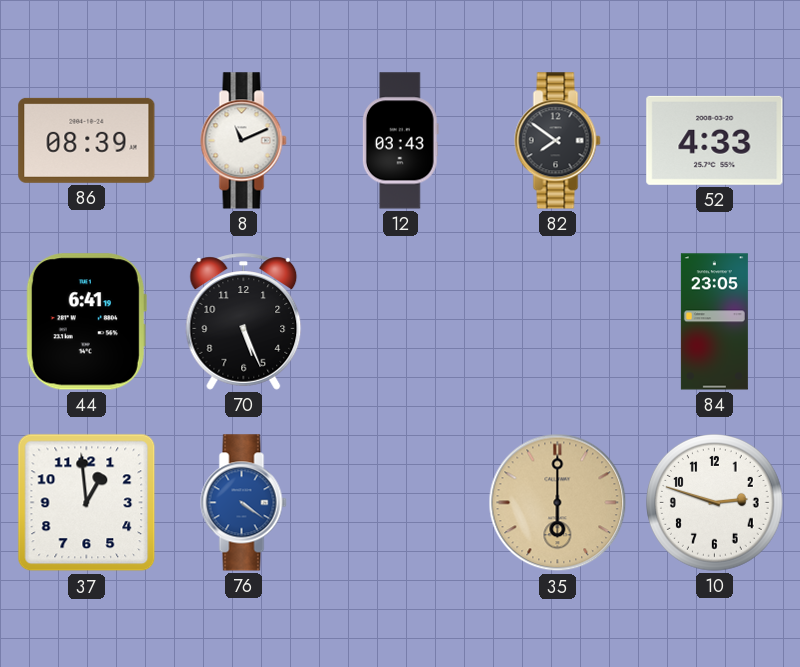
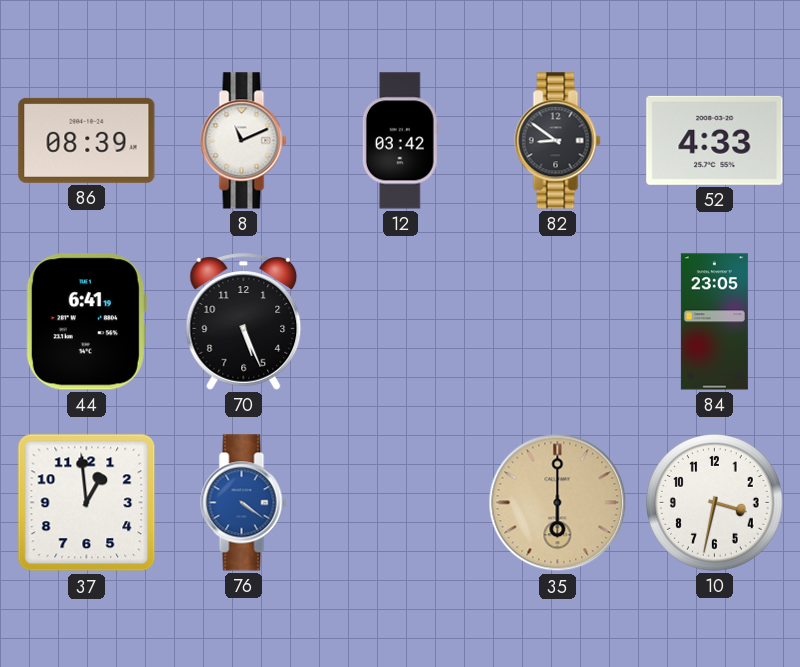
12: 03:43 -> 03:42 (400, 141)
82: 7:51 -> 8:51 (558, 141)
10: 2:48 -> 3:32 (715, 503)
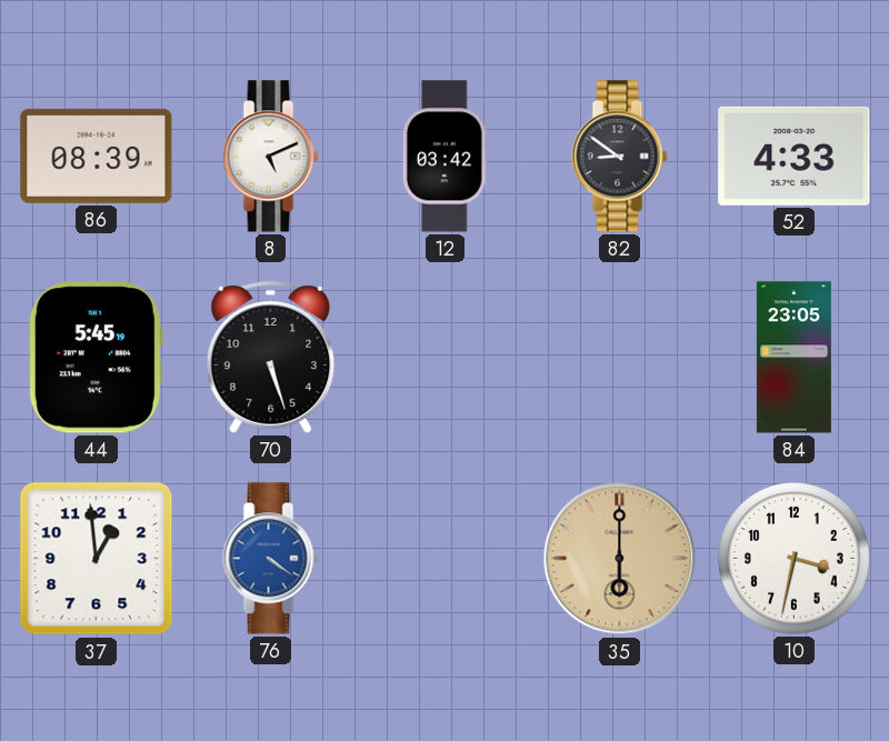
8: 11:11 -> 5:11 (271, 157)
44: 6:41 -> 5:45 (96, 358)
70: 5:26 -> 5:27 (271, 358)
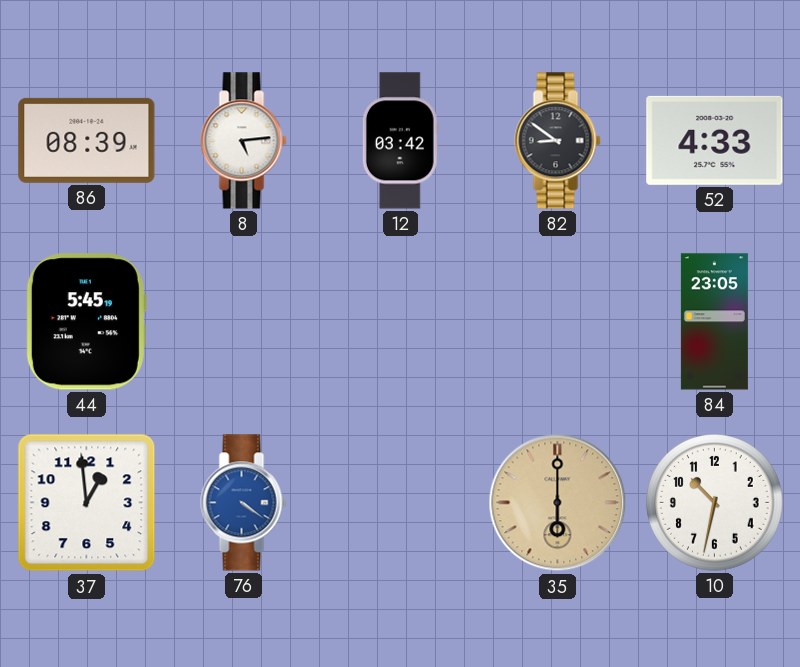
8: 5:11 -> 5:14 (244, 141)
70: 5:27 -> none (271, 358)
10: 3:32 -> 10:32 (715, 503)
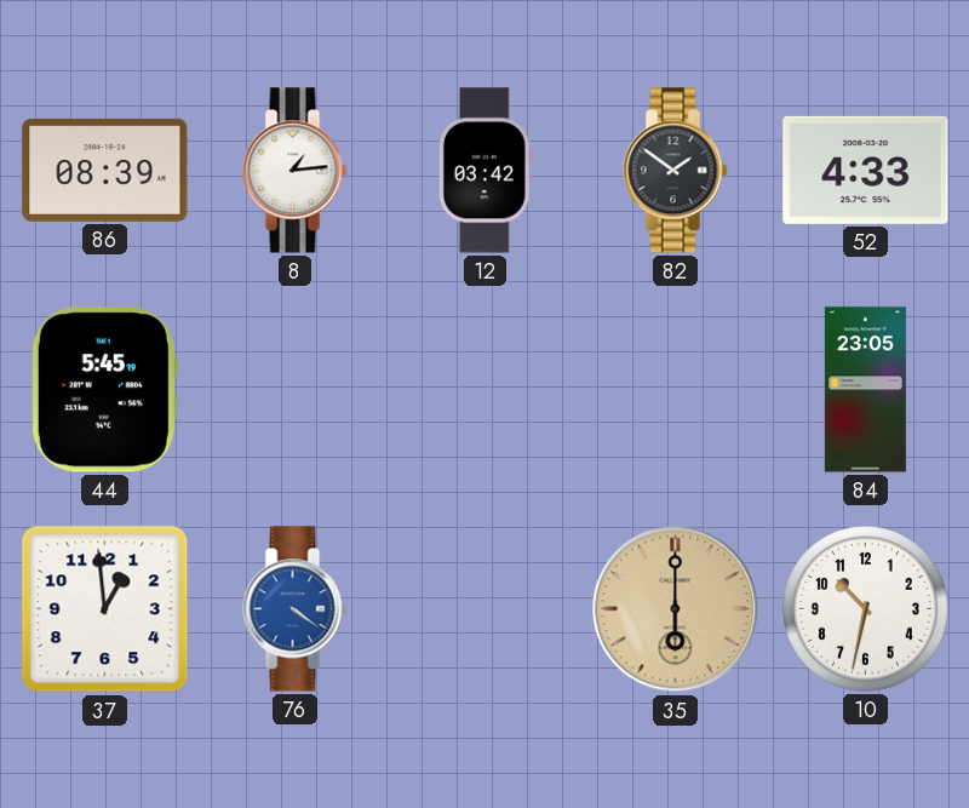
8: 5:14 -> 1:14 (296, 171)
82: 8:51 -> 1:51 (676, 171)
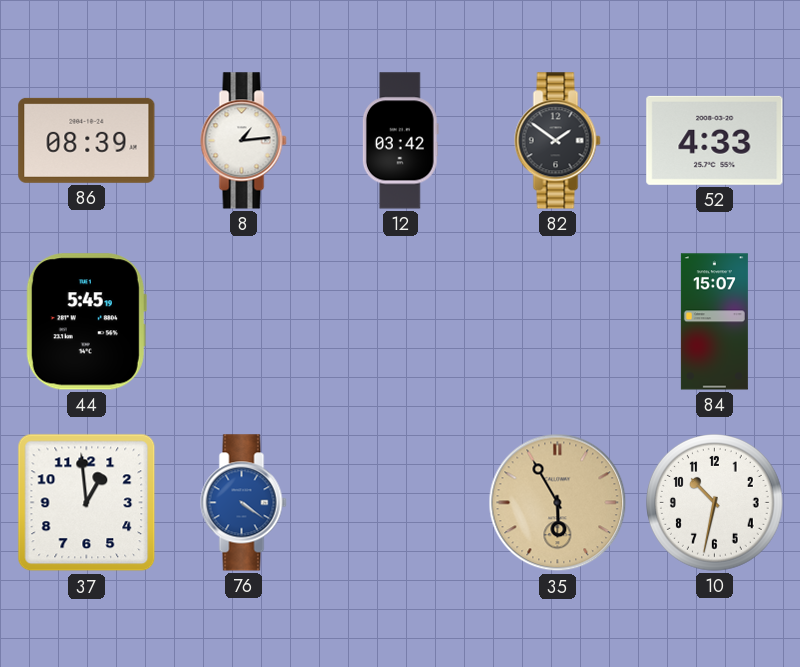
84: 23:05 -> 15:07 (714, 322)
35: 6:00 -> 5:55 (558, 503)
